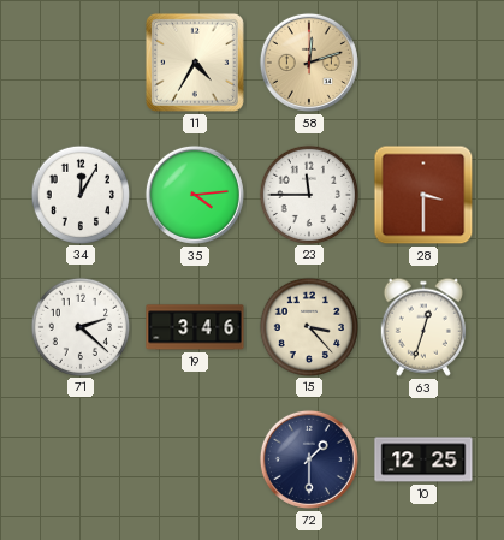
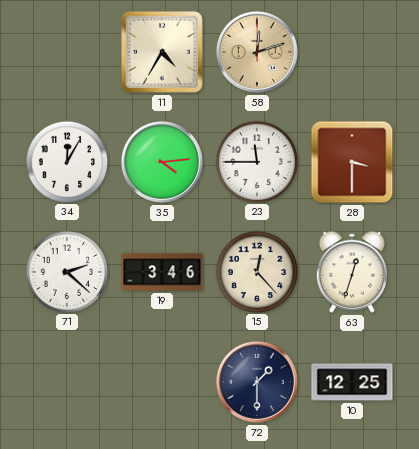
15: 3:23 -> 12:23 (256, 271)
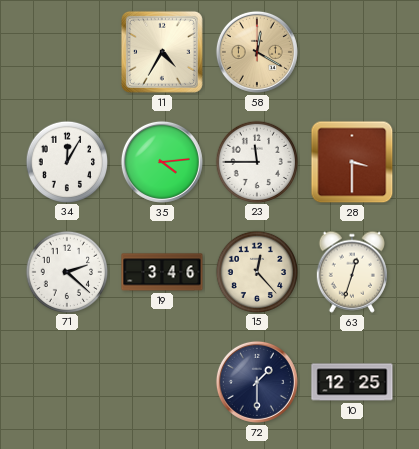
58: 12:12 -> 12:20 (257, 52)
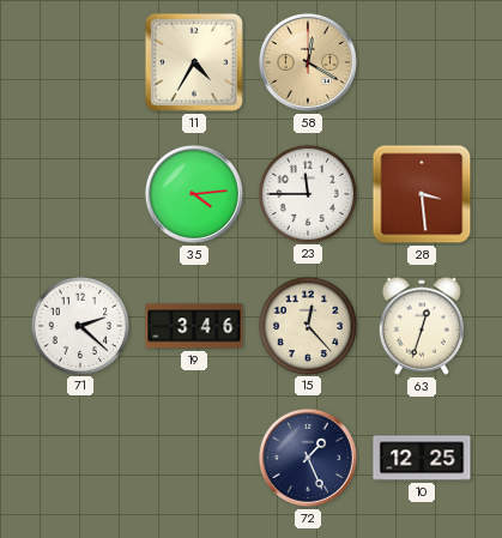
34: 12:05 -> none (66, 161)
28: 3:30 -> 3:29 (422, 194)
72: 1:30 -> 1:26 (308, 458)
